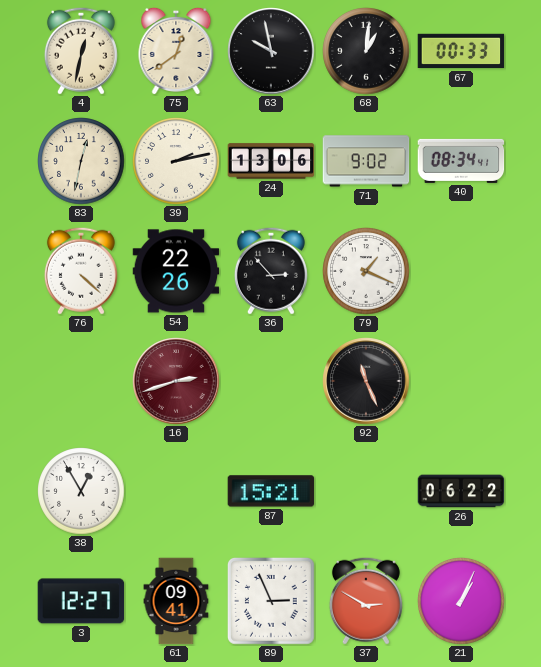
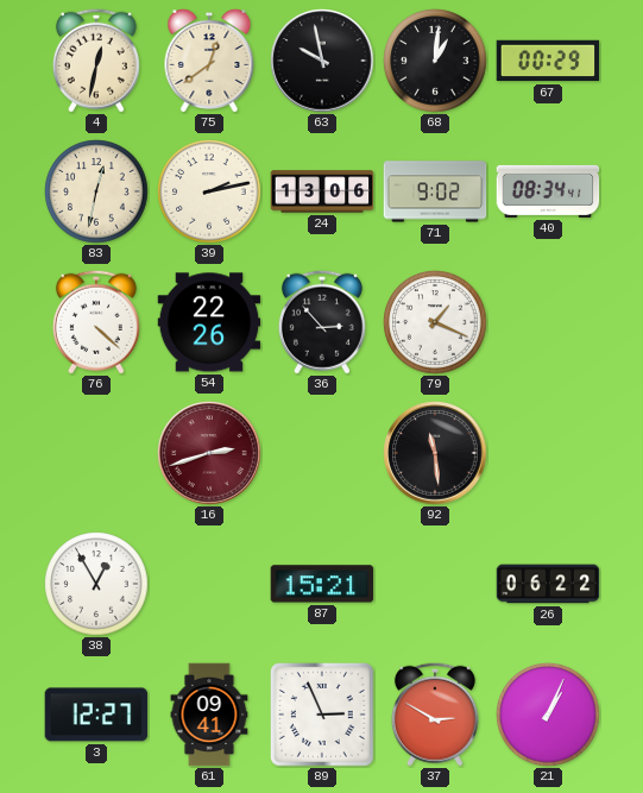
67: 00:33 -> 00:29 (548, 61)
92: 11:26 -> 11:29 (435, 453)
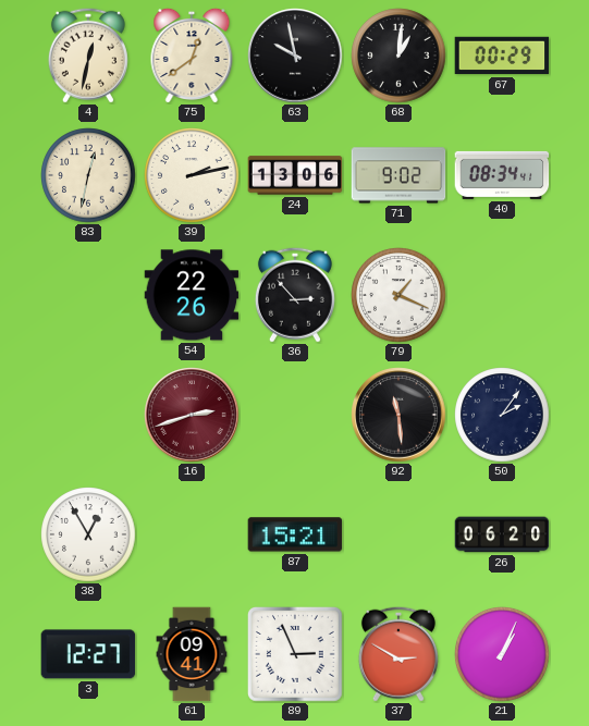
76: 4:22 -> none (96, 322)
50: none -> 2:06 (502, 415)
26: 06:22 -> 06:20 (502, 534)
